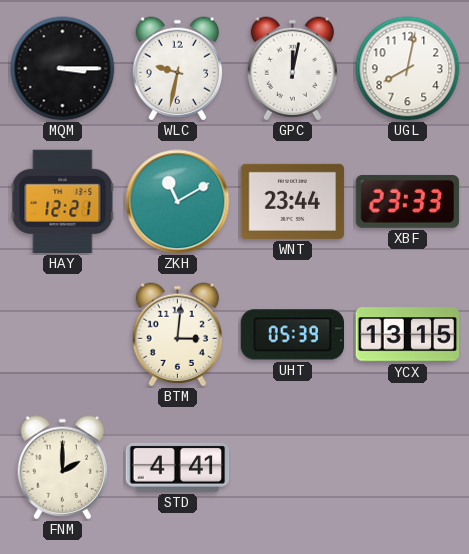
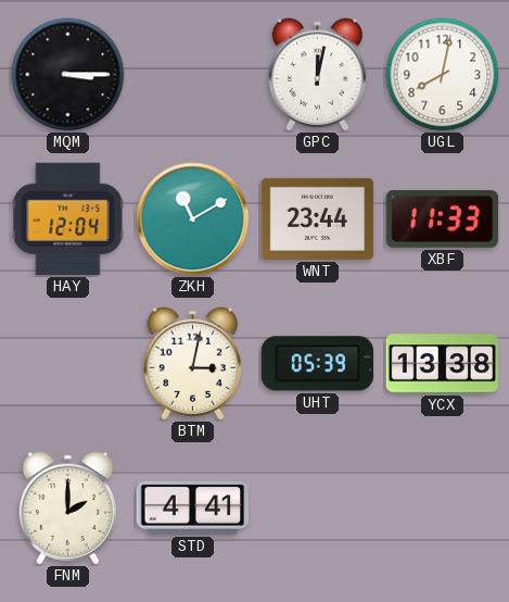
WLC: 9:32 -> none (177, 69)
HAY: 12:21 -> 12:04 (68, 220)
XBF: 23:33 -> 11:33 (443, 220)
BTM: 3:01 -> 3:02 (192, 364)
YCX: 13:15 -> 13:38 (443, 364)
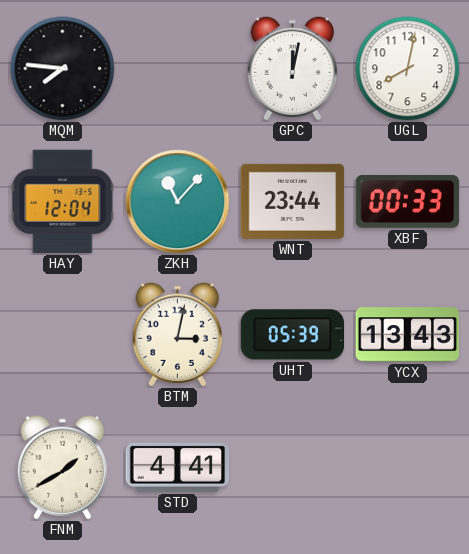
MQM: 3:15 -> 7:46 (63, 69)
ZKH: 11:10 -> 11:07 (178, 202)
XBF: 11:33 -> 00:33 (408, 202)
YCX: 13:38 -> 13:43 (408, 335)
FNM: 2:00 -> 1:40 (62, 468)
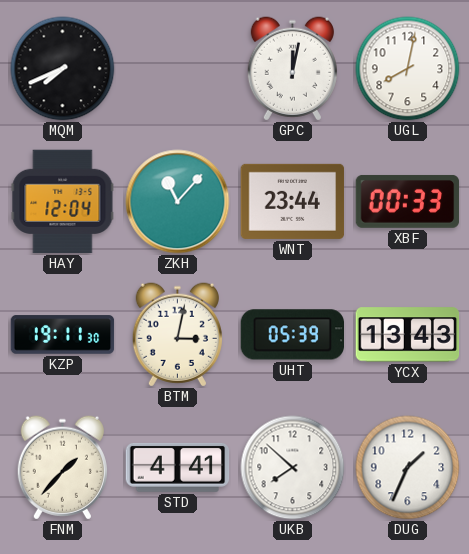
MQM: 7:46 -> 7:41 (63, 69)
KZP: none -> 19:11 (63, 335)
FNM: 1:40 -> 1:37 (62, 468)
UKB: none -> 7:52 (293, 468)
DUG: none -> 1:34 (408, 468)
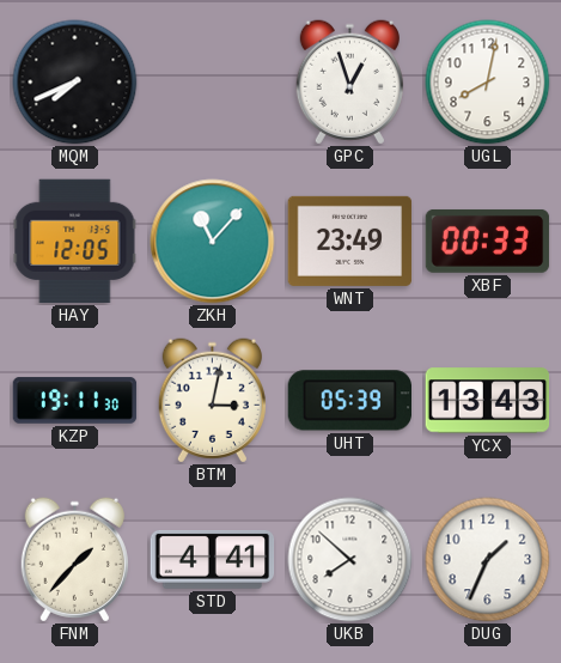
GPC: 12:02 -> 12:57 (349, 83)
HAY: 12:04 -> 12:05 (75, 242)
WNT: 23:44 -> 23:49 (350, 241)
